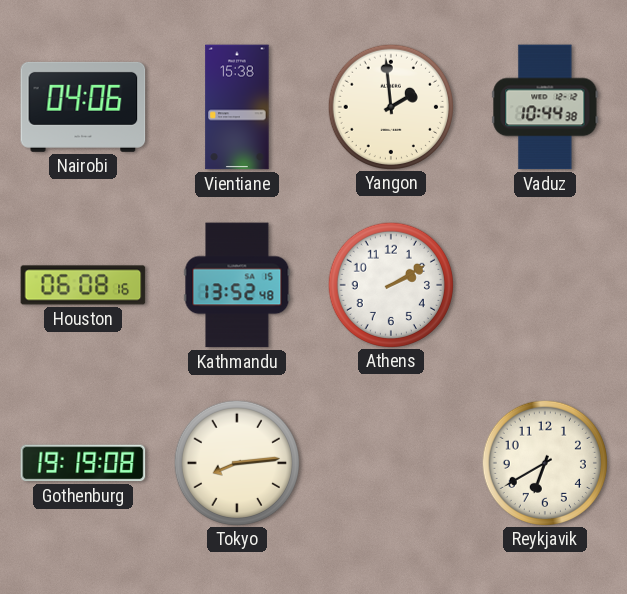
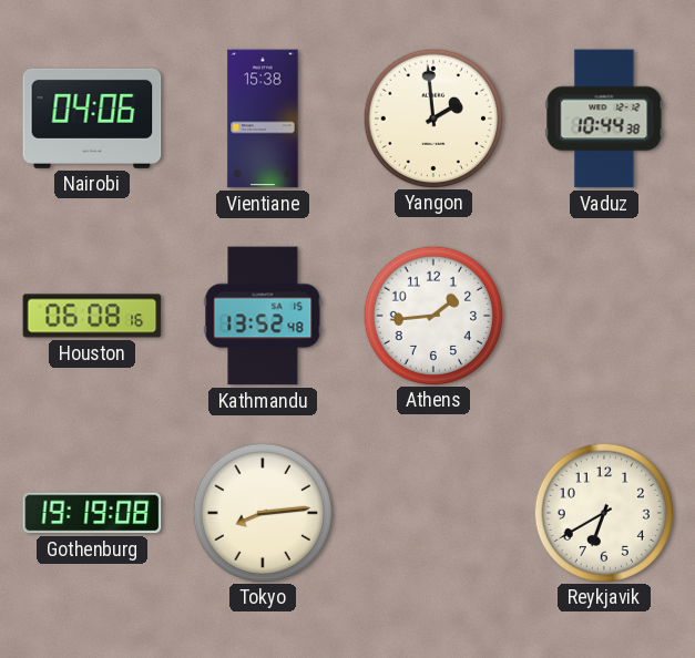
Athens: 2:10 -> 1:44 (432, 315)
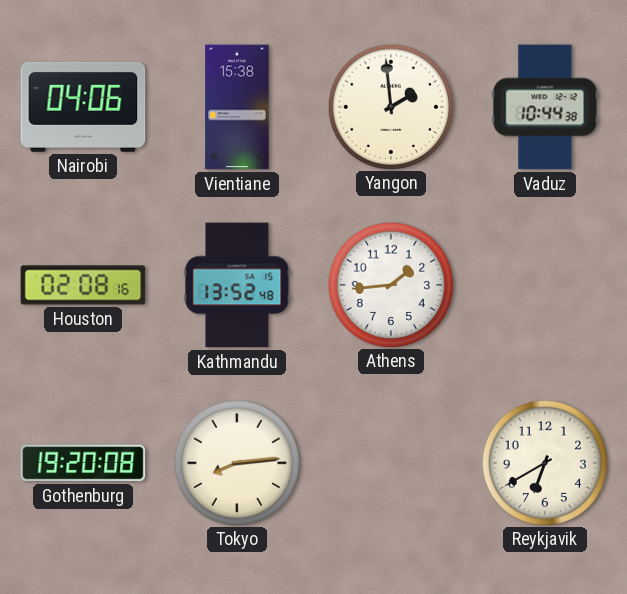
Houston: 06:08 -> 02:08 (83, 285)
Gothenburg: 19:19 -> 19:20 (83, 463)
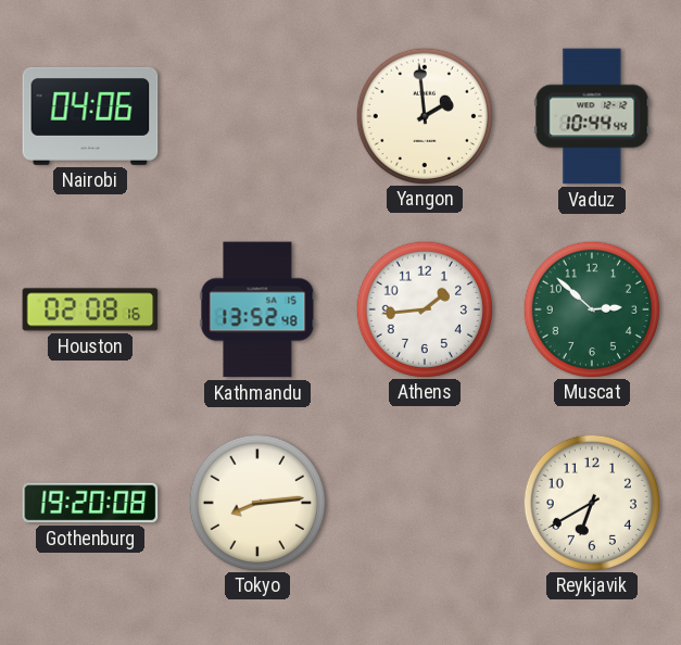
Vientiane: 15:38 -> none (237, 107)
Vaduz: 10:44:38 -> 10:44:44 (592, 116)
Muscat: none -> 2:52 (591, 308)
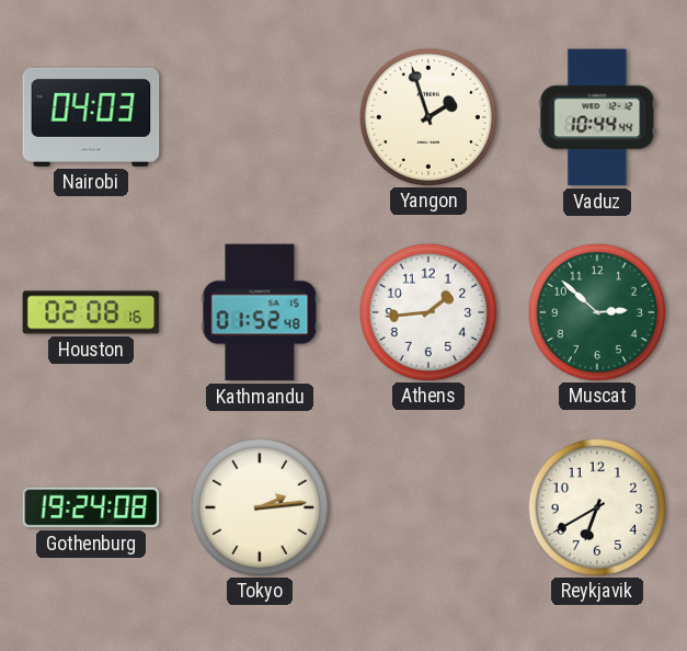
Nairobi: 04:06 -> 04:03 (91, 117)
Yangon: 1:59 -> 1:57 (427, 116)
Kathmandu: 13:52 -> 01:52 (260, 312)
Gothenburg: 19:20 -> 19:24 (91, 507)
Tokyo: 8:14 -> 2:14 (259, 506)
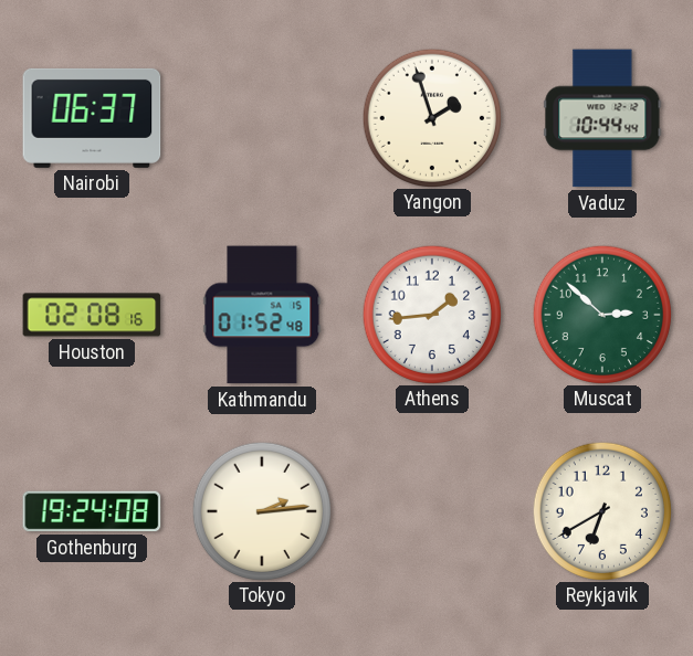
Nairobi: 04:03 -> 06:37 (92, 118)
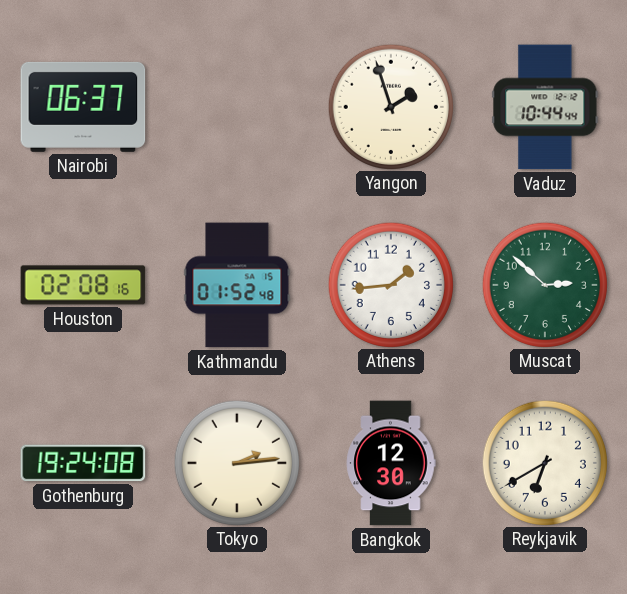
Bangkok: none -> 12:30 (391, 463)
